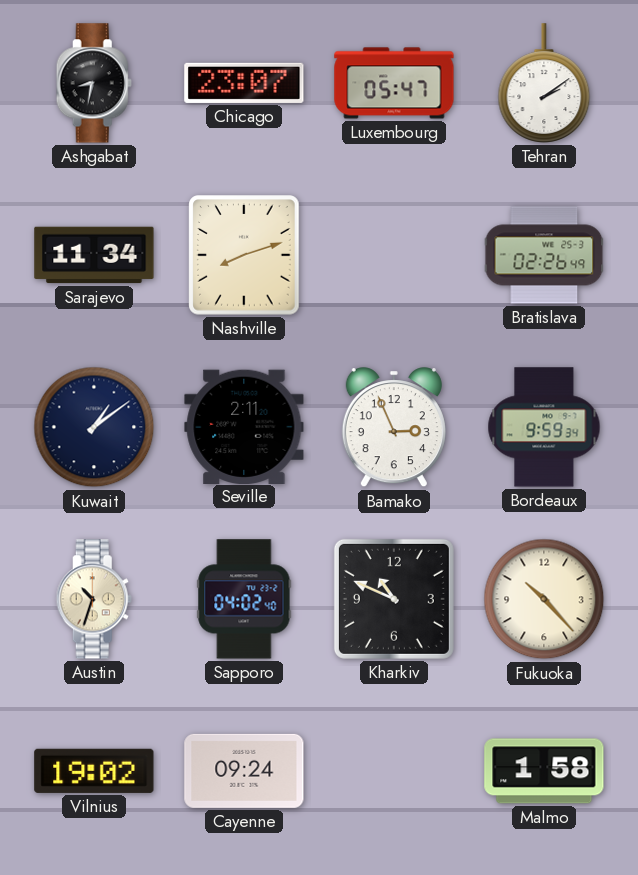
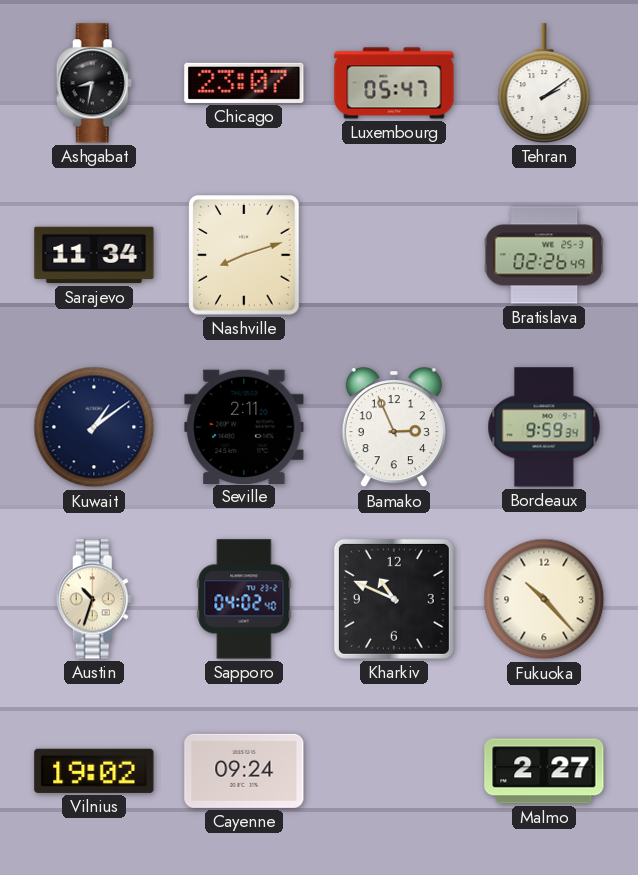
Malmo: 1:58 -> 2:27 (544, 771)
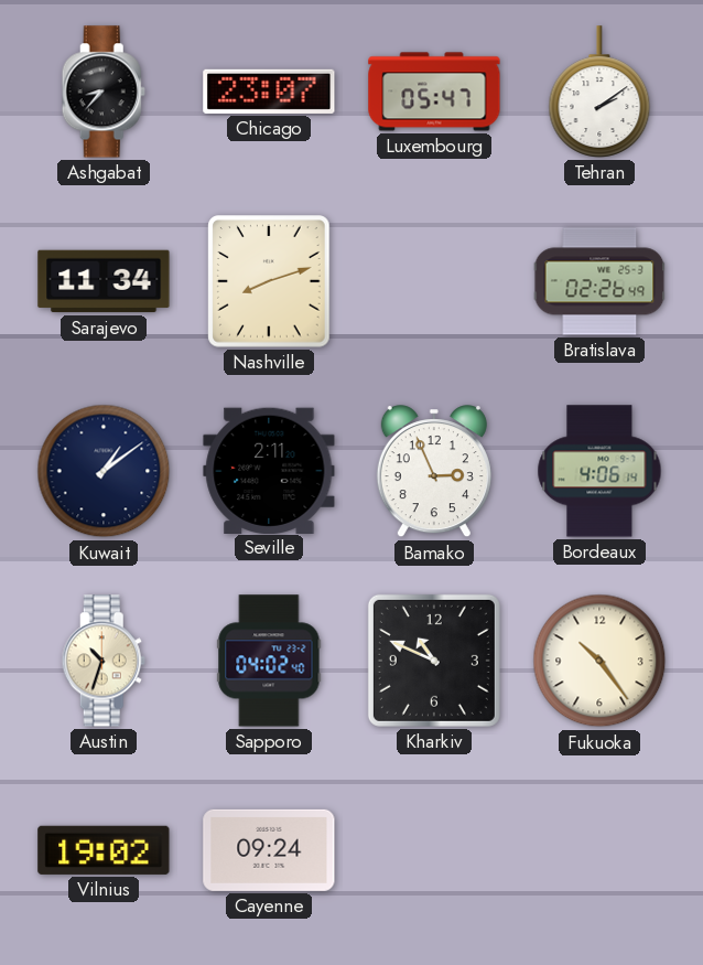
Ashgabat: 8:32 -> 8:37 (104, 92)
Bordeaux: 9:59 -> 4:06 (599, 471)
Fukuoka: 10:23 -> 10:24 (599, 661)
Malmo: 2:27 -> none (544, 771)
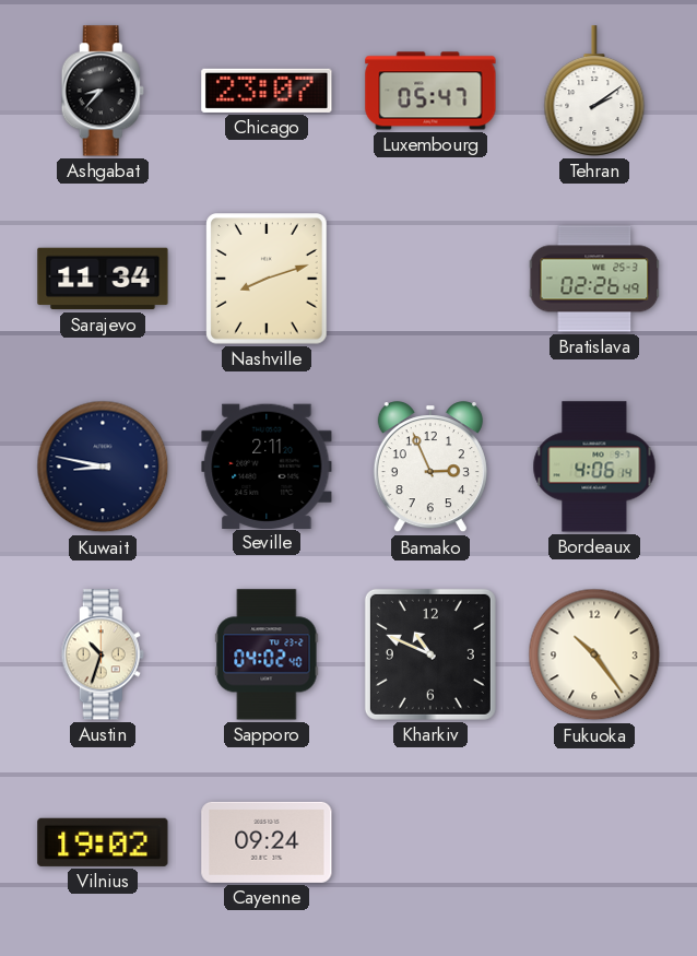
Kuwait: 1:09 -> 8:47 (103, 467)
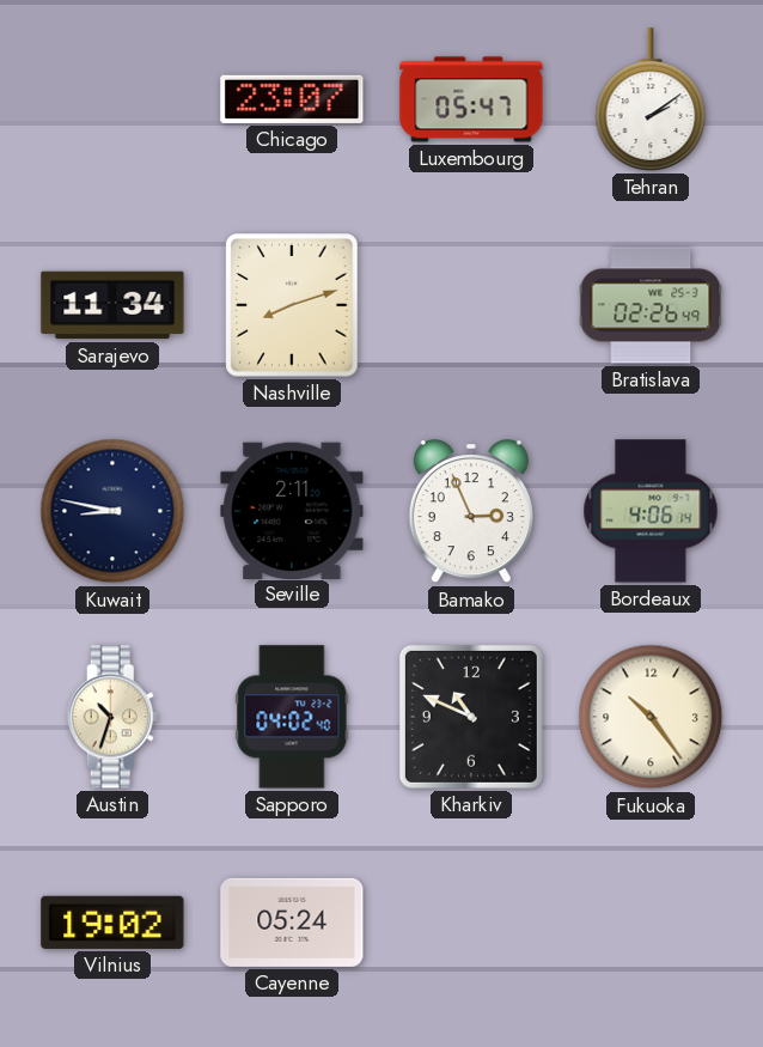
Ashgabat: 8:37 -> none (103, 91)
Cayenne: 09:24 -> 05:24 (292, 923)
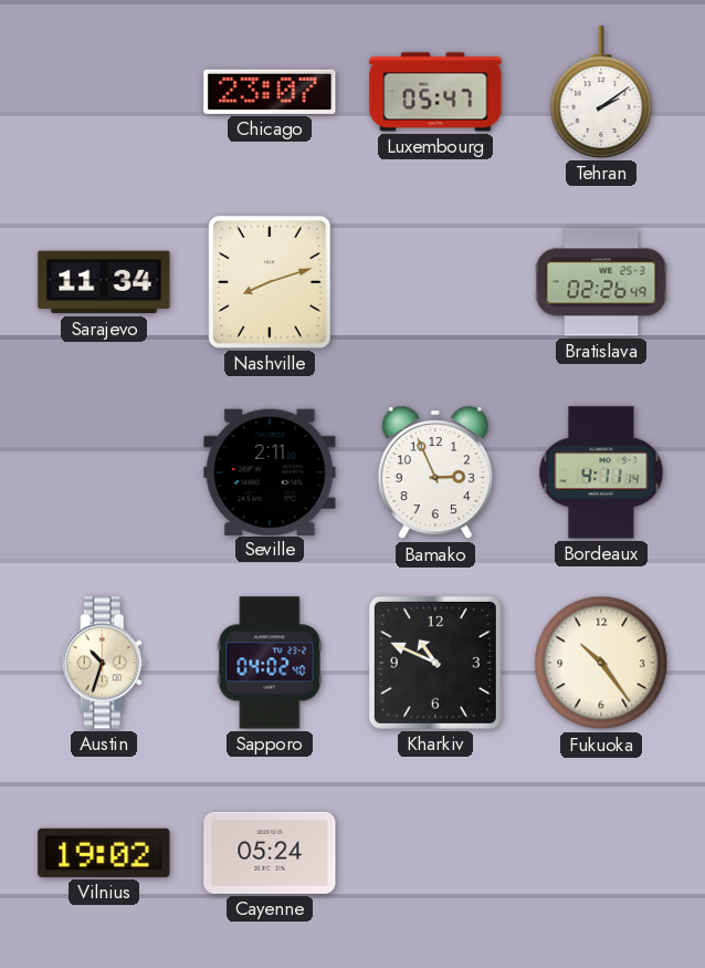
Kuwait: 8:47 -> none (112, 511)
Bordeaux: 4:06 -> 4:11 (601, 472)
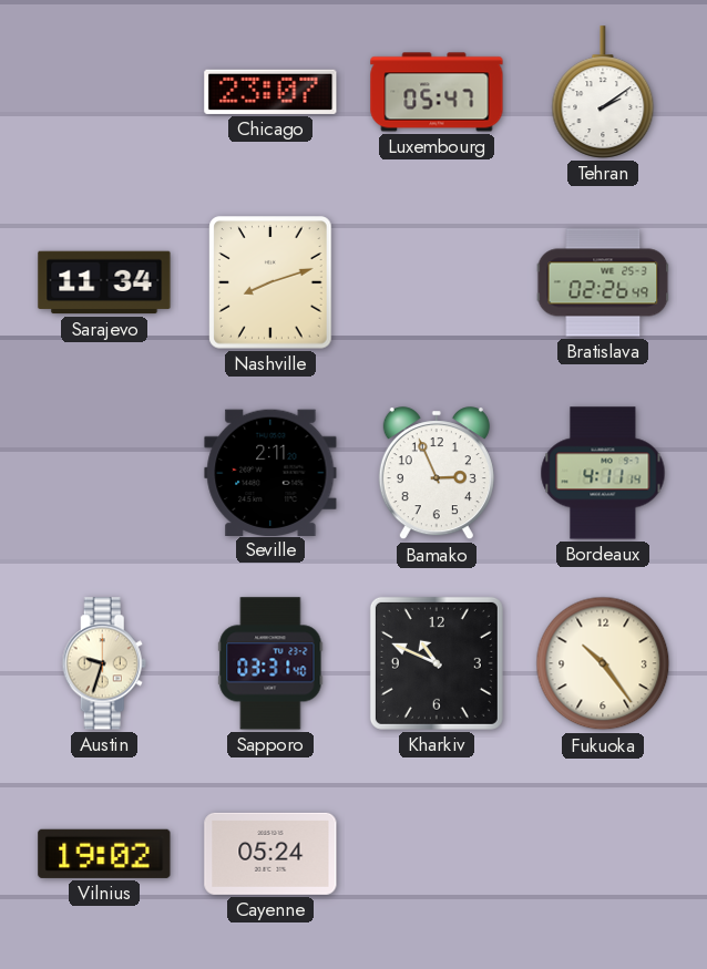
Austin: 10:33 -> 9:33 (104, 663)
Sapporo: 04:02 -> 03:31 (270, 663)
